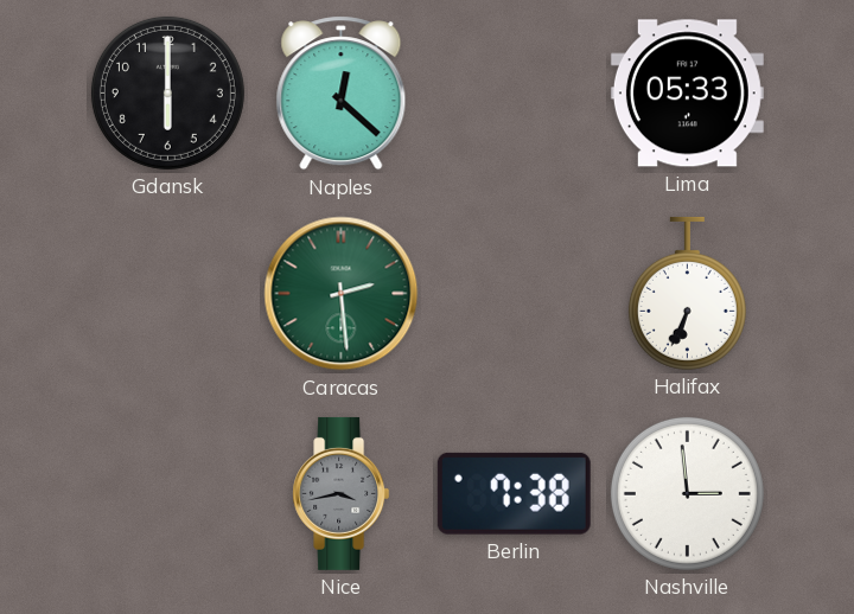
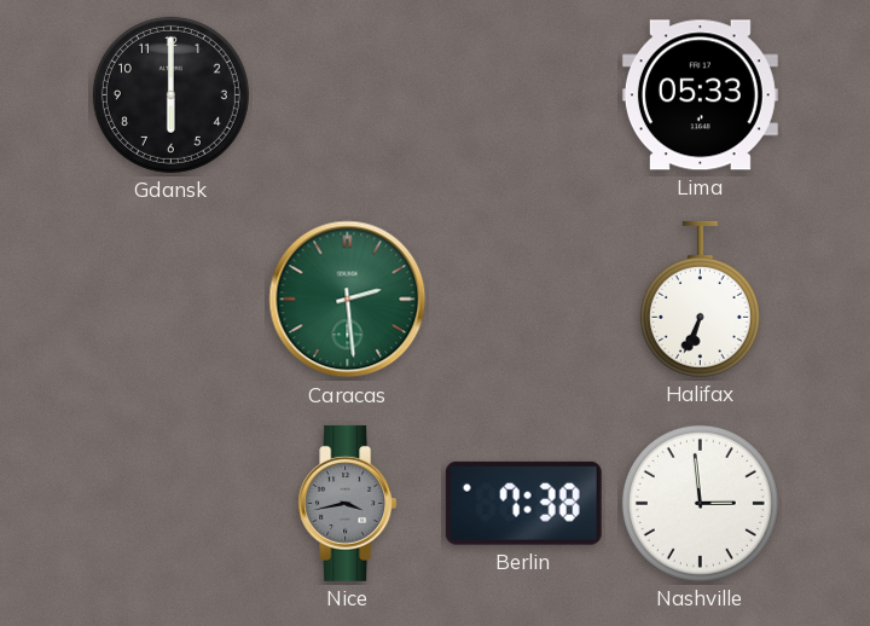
Naples: 12:22 -> none (342, 94)
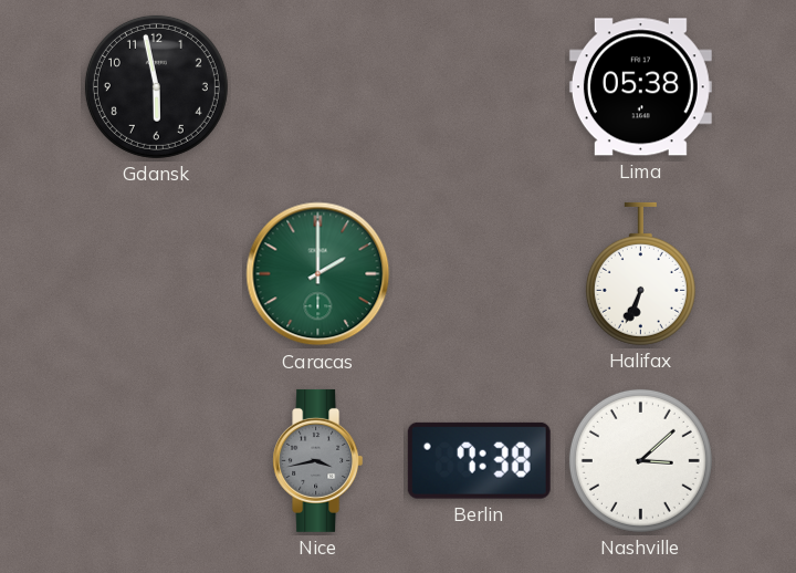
Gdansk: 6:00 -> 5:58 (156, 86)
Lima: 05:33 -> 05:38 (640, 87)
Caracas: 2:29 -> 2:00 (318, 274)
Nashville: 2:59 -> 3:08 (640, 460)
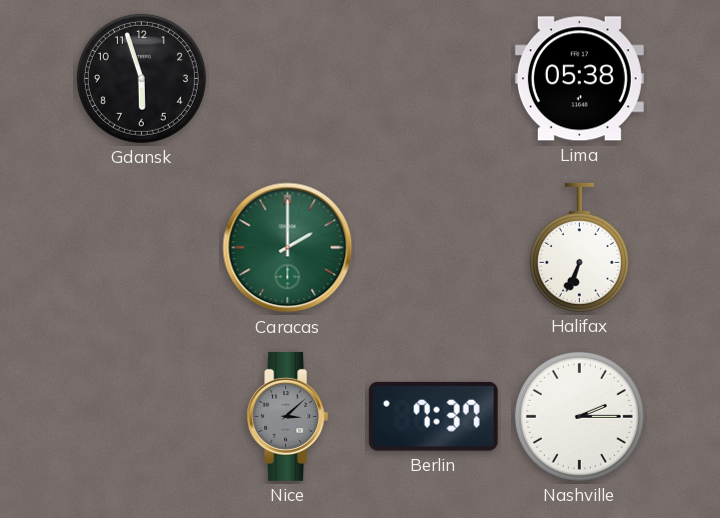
Gdansk: 5:58 -> 5:57 (141, 78)
Nice: 3:43 -> 3:08 (288, 416)
Berlin: 7:38 -> 7:37 (433, 416)
Nashville: 3:08 -> 2:15 (579, 416)
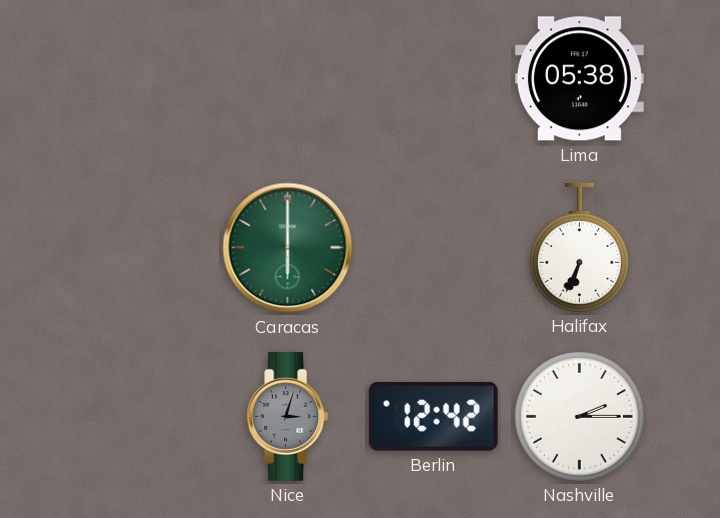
Gdansk: 5:57 -> none (141, 78)
Caracas: 2:00 -> 6:00 (288, 248)
Nice: 3:08 -> 3:03 (288, 416)
Berlin: 7:37 -> 12:42 (433, 416)
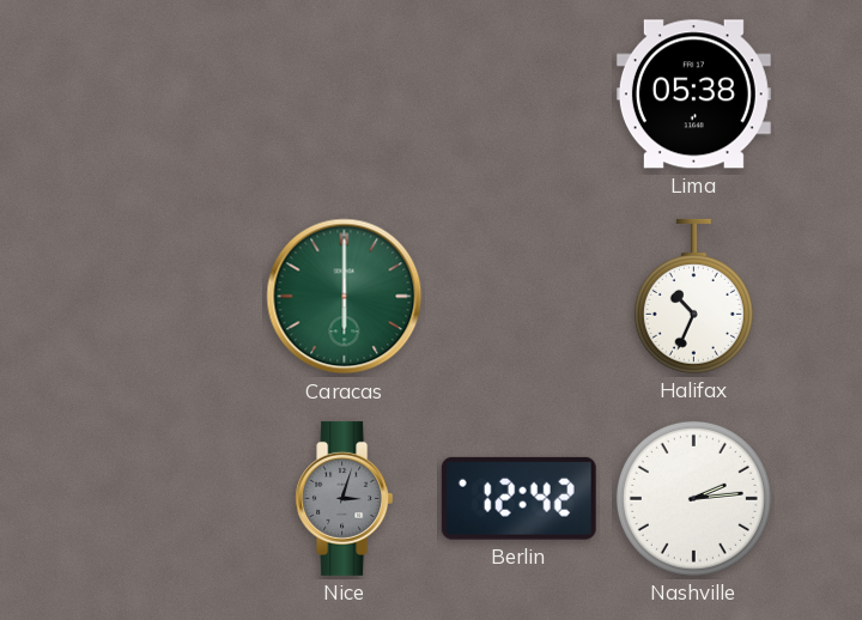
Halifax: 6:34 -> 10:34 (693, 296)
Nashville: 2:15 -> 2:14 (693, 498)
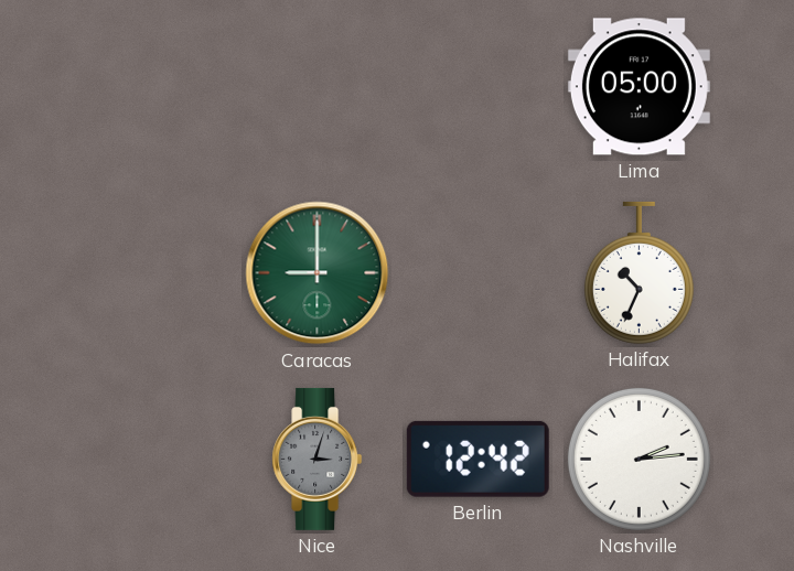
Lima: 05:38 -> 05:00 (639, 87)
Caracas: 6:00 -> 9:00 (318, 273)
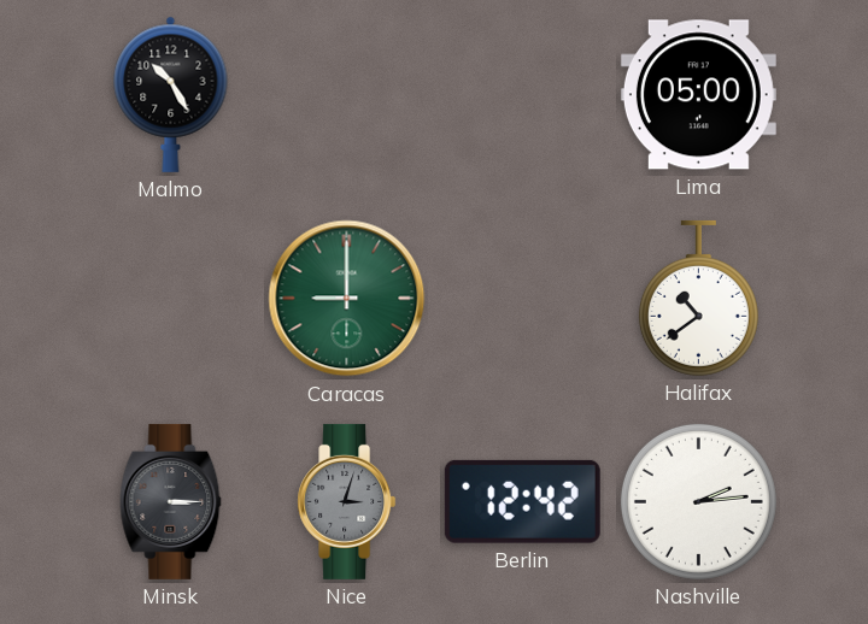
Malmo: none -> 10:25 (171, 94)
Halifax: 10:34 -> 10:39 (698, 298)
Minsk: none -> 3:15 (171, 501)
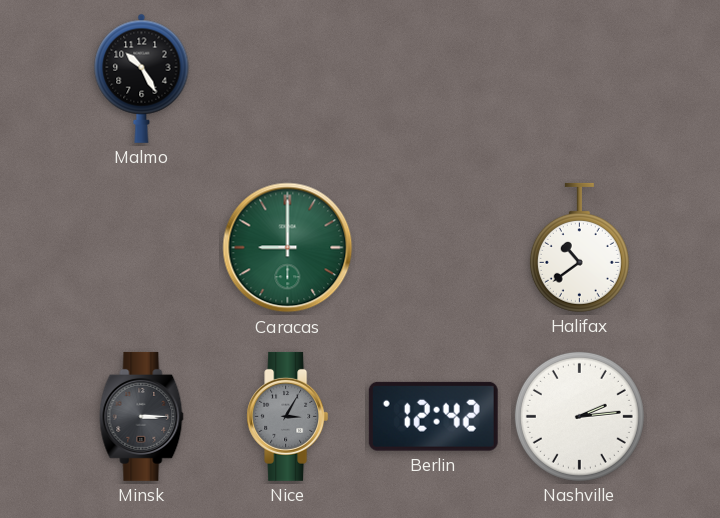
Lima: 05:00 -> none (698, 95)
Nice: 3:03 -> 3:05 (288, 416)
